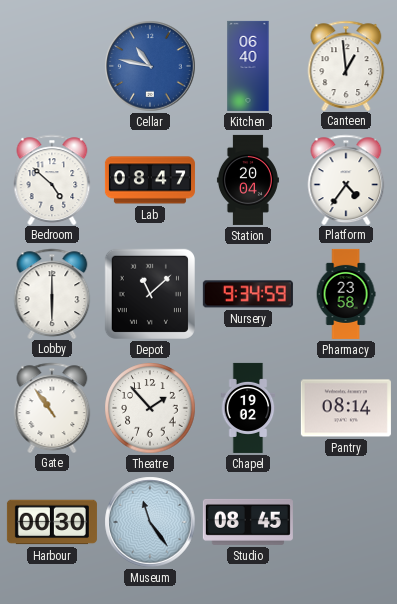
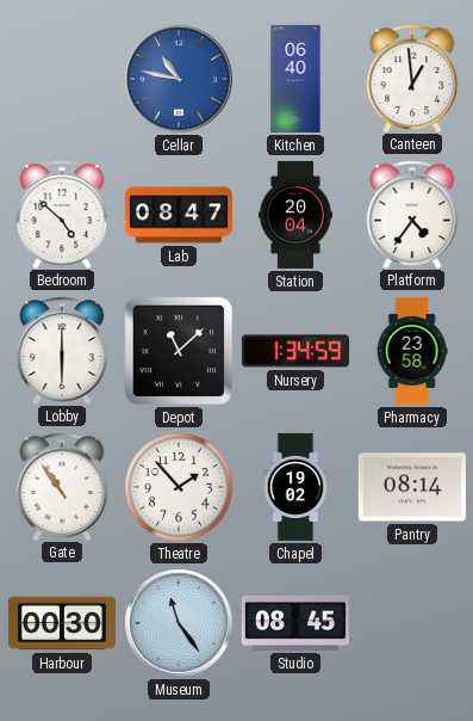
Nursery: 9:34 -> 1:34 (295, 351)
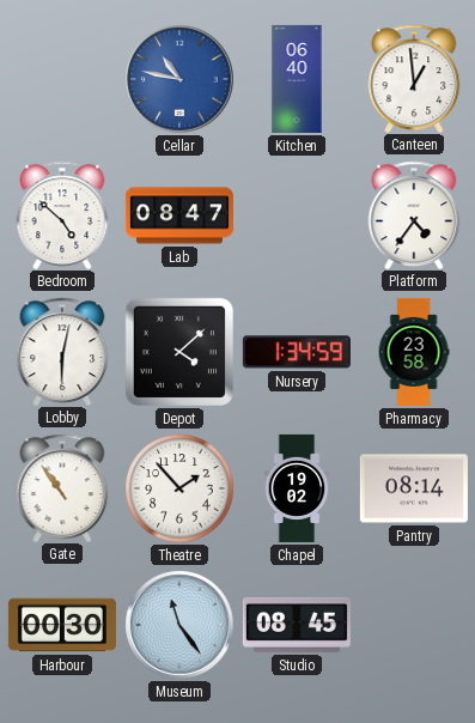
Station: 20:04 -> none (295, 215)
Lobby: 6:00 -> 6:02 (62, 351)
Depot: 11:08 -> 4:08 (179, 352)
